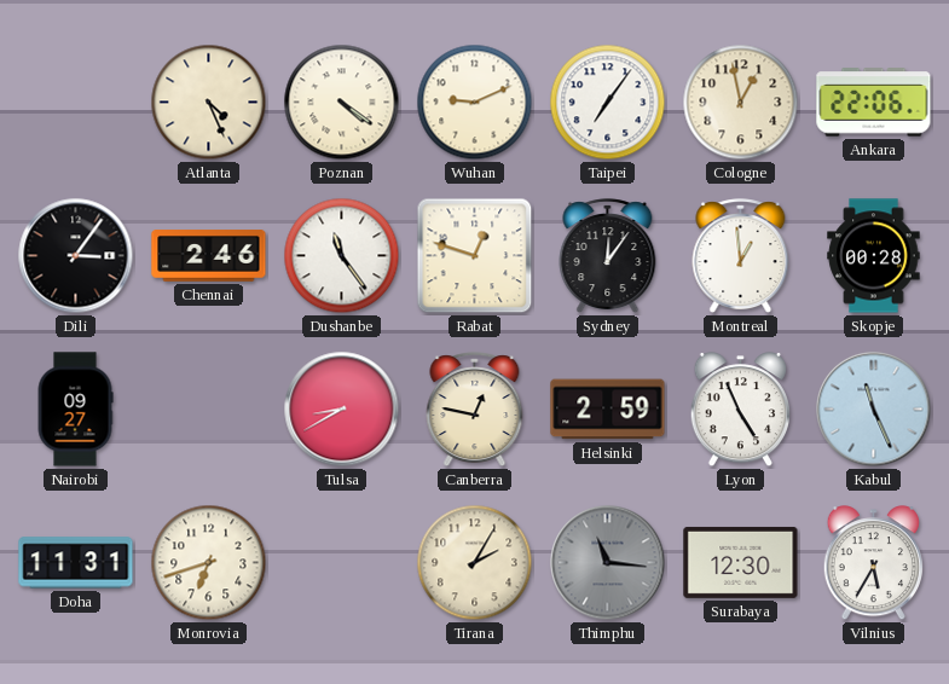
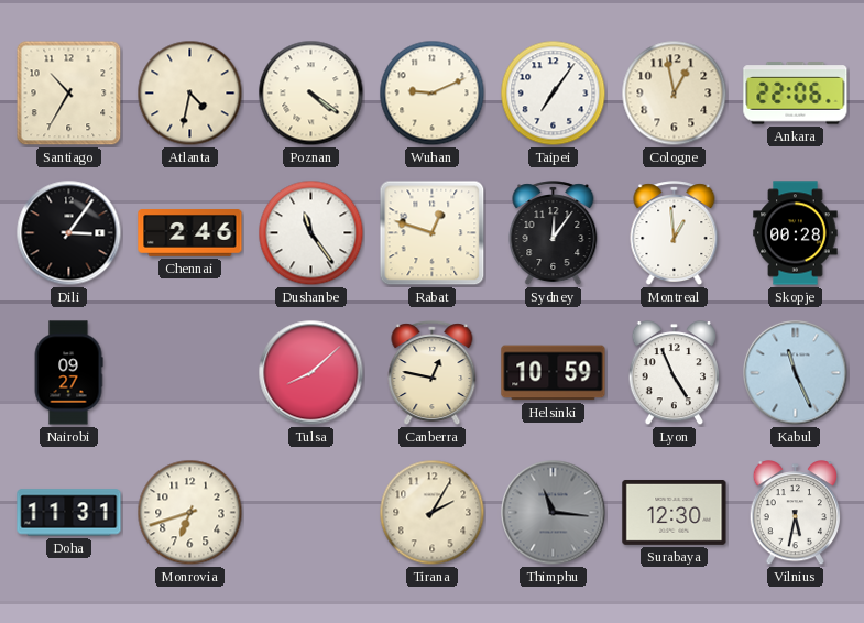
Santiago: none -> 10:35 (69, 94)
Atlanta: 4:26 -> 4:32 (190, 94)
Tulsa: 8:40 -> 8:08 (311, 373)
Helsinki: 2:59 -> 10:59 (554, 373)
Vilnius: 5:35 -> 5:32 (795, 513)
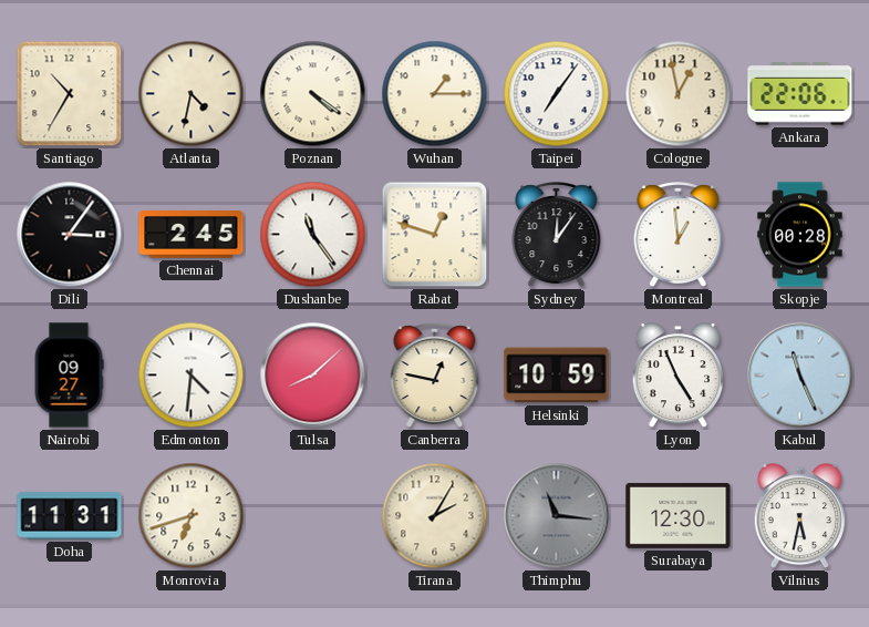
Wuhan: 9:11 -> 1:15 (435, 94)
Chennai: 2:46 -> 2:45 (192, 235)
Edmonton: none -> 4:31 (192, 376)
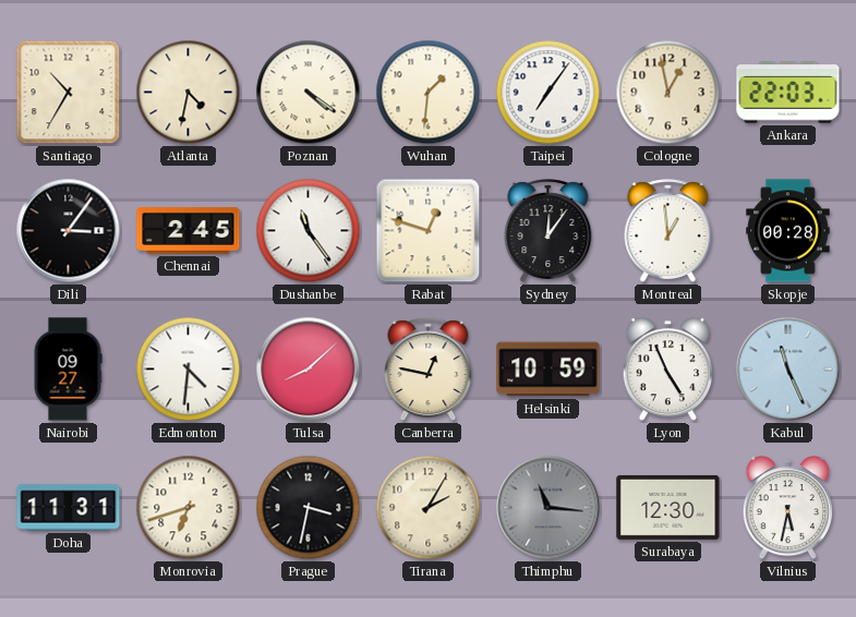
Wuhan: 1:15 -> 1:31 (429, 93)
Ankara: 22:06 -> 22:03 (788, 93)
Prague: none -> 3:32 (309, 508)
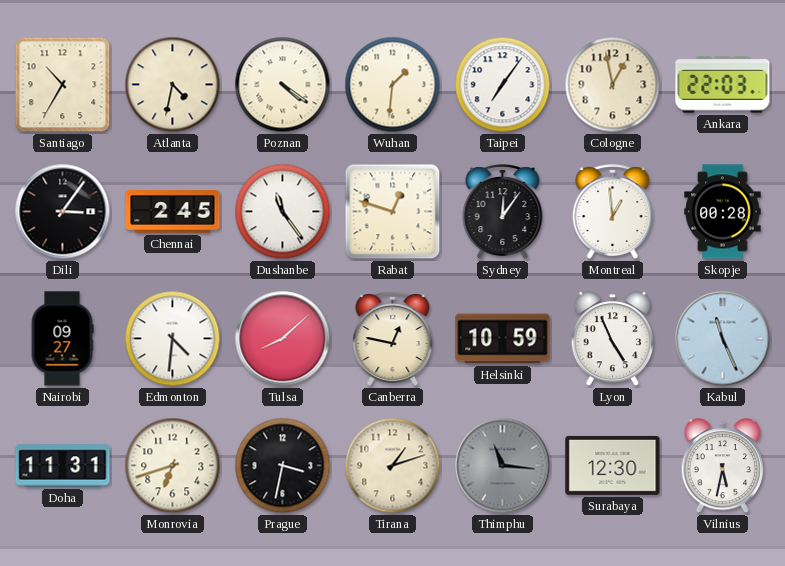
Tirana: 2:05 -> 1:12 (393, 466)
